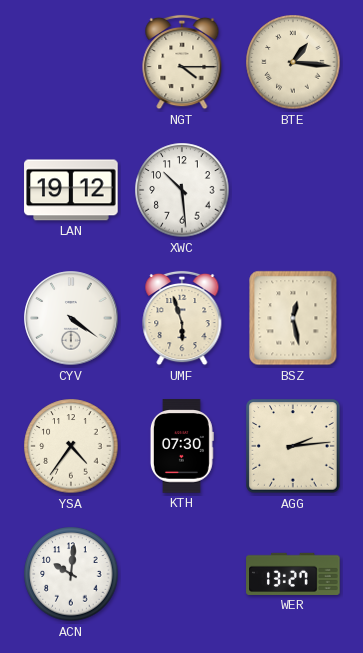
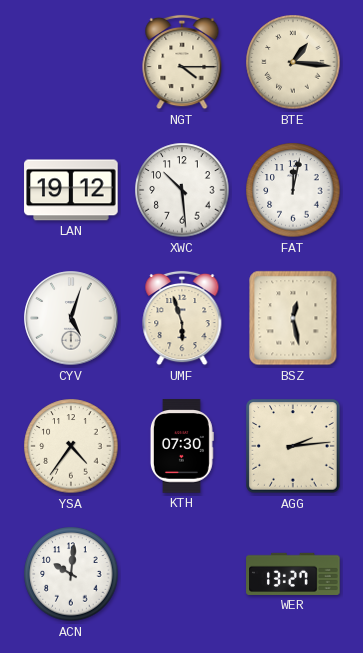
FAT: none -> 12:02 (293, 190)
CYV: 4:21 -> 5:03 (71, 318)
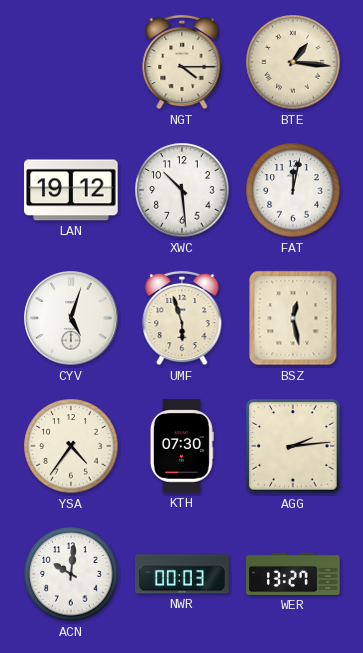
NWR: none -> 00:03 (182, 574)
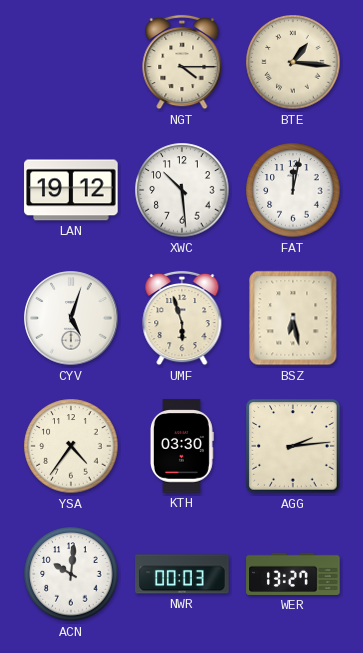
BSZ: 12:28 -> 6:28 (293, 318)
KTH: 07:30 -> 03:30 (181, 446)
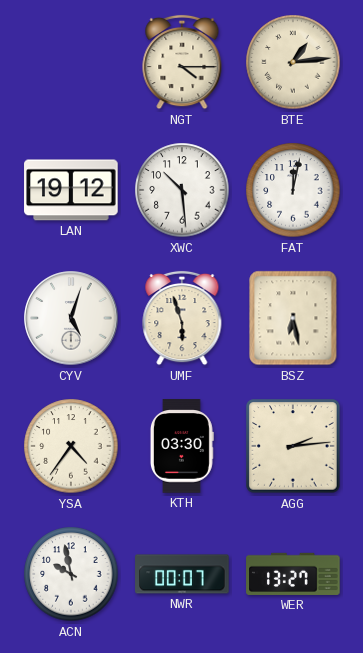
BTE: 1:16 -> 1:14 (293, 62)
ACN: 10:01 -> 9:58 (71, 574)
NWR: 00:03 -> 00:07 (182, 574)
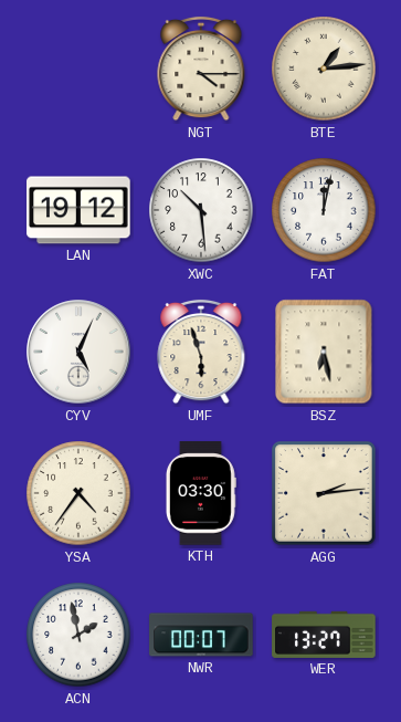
CYV: 5:03 -> 5:04 (78, 352)
ACN: 9:58 -> 1:58 (78, 635)
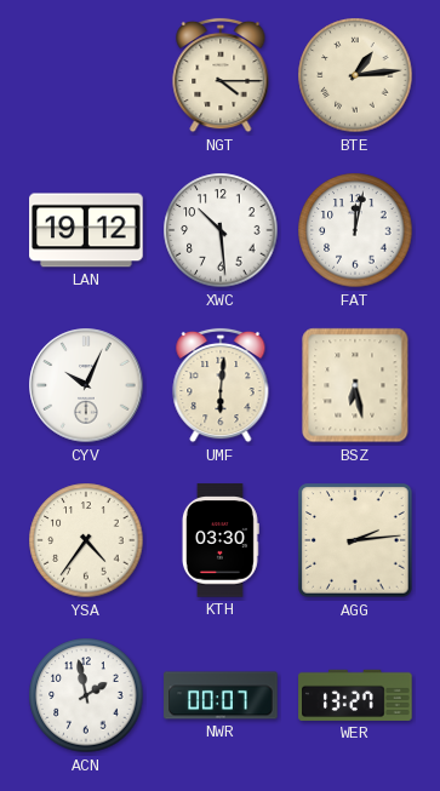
CYV: 5:04 -> 10:04 (86, 385)
UMF: 5:57 -> 6:01 (221, 385)
